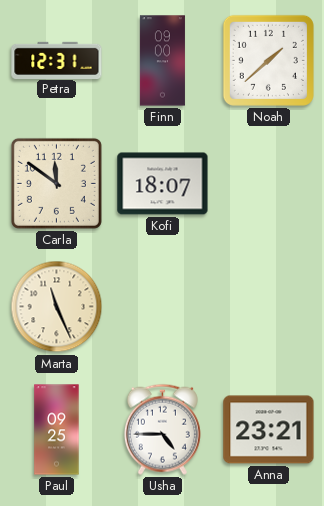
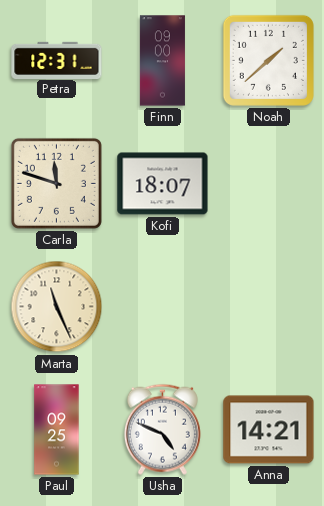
Carla: 11:51 -> 11:48 (56, 183)
Usha: 4:45 -> 4:49 (162, 429)
Anna: 23:21 -> 14:21 (269, 430)
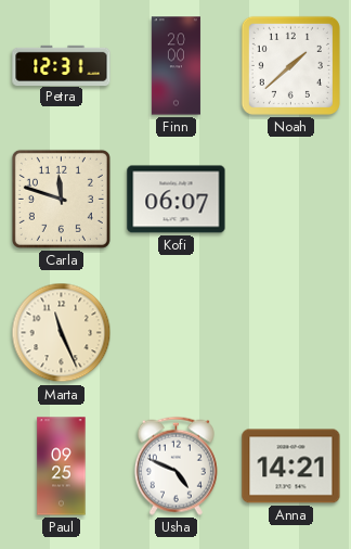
Finn: 09:00 -> 20:00 (175, 66)
Kofi: 18:07 -> 06:07 (177, 200)
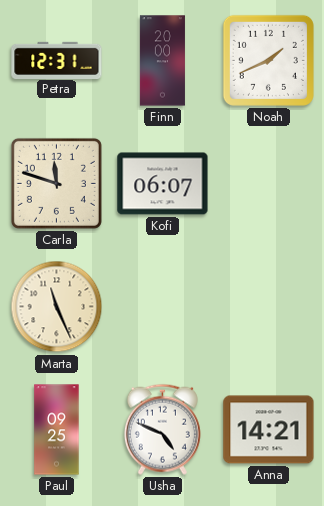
Noah: 1:38 -> 1:41 (268, 60)
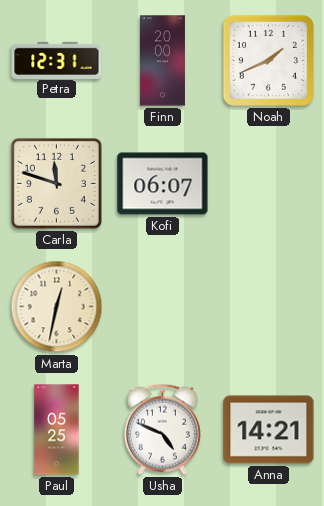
Marta: 11:26 -> 12:32 (57, 307)
Paul: 09:25 -> 05:25 (57, 430)
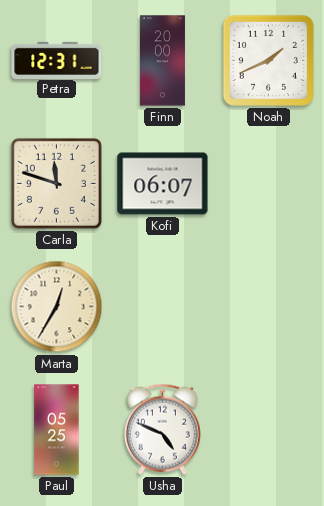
Marta: 12:32 -> 12:35 (57, 307)
Anna: 14:21 -> none (269, 430)
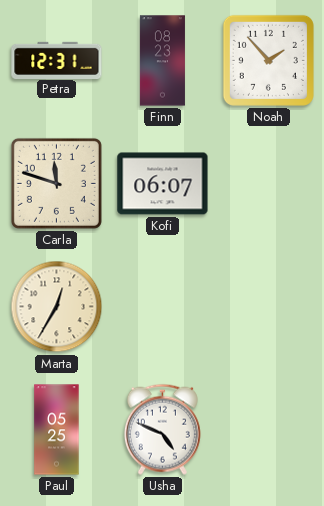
Finn: 20:00 -> 08:23 (162, 61)
Noah: 1:41 -> 1:53 (268, 60)
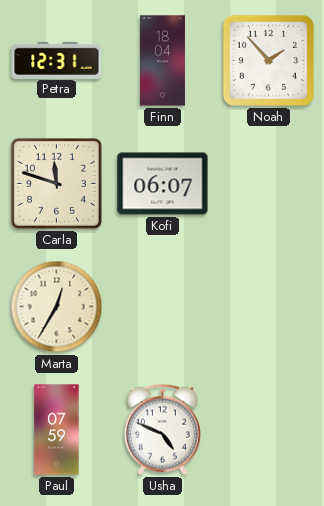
Finn: 08:23 -> 18:04 (162, 61)
Paul: 05:25 -> 07:59 (57, 430)
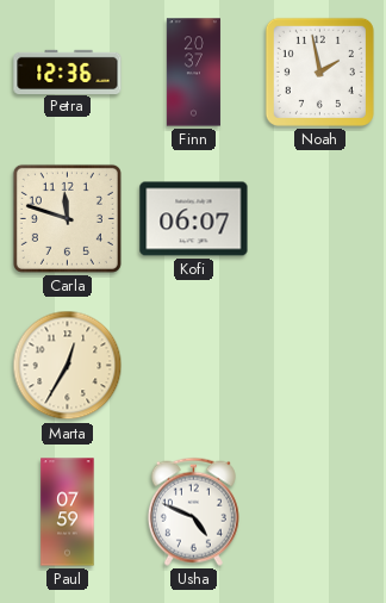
Petra: 12:31 -> 12:36 (68, 72)
Finn: 18:04 -> 20:37 (193, 73)
Noah: 1:53 -> 1:58 (319, 72)
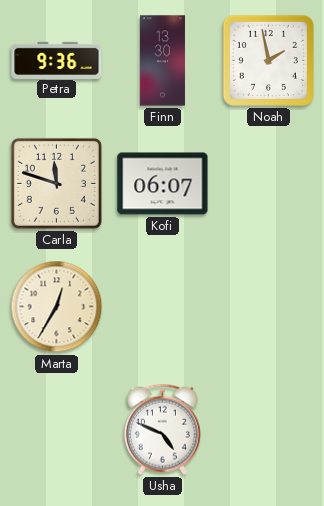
Petra: 12:36 -> 9:36 (57, 60)
Finn: 20:37 -> 13:30 (162, 61)
Paul: 07:59 -> none (68, 512)
